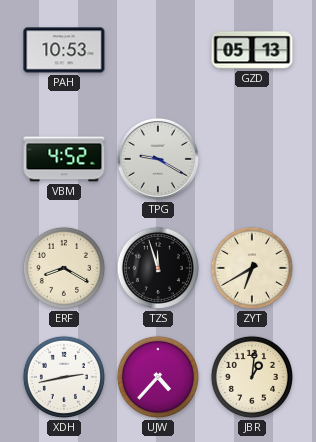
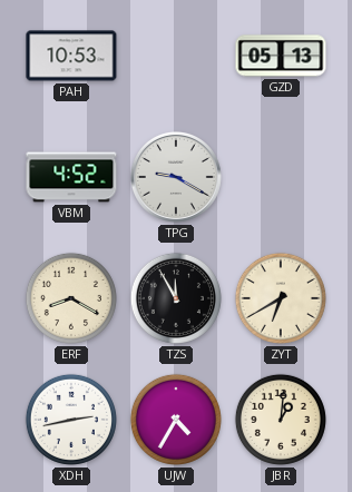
TZS: 11:57 -> 11:55 (176, 298)
UJW: 4:37 -> 4:35 (176, 420)
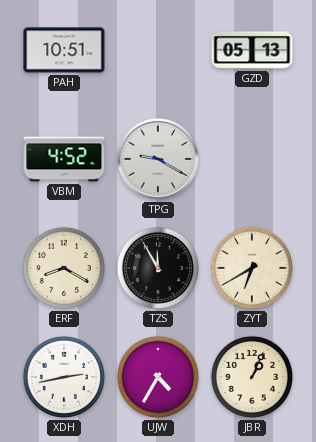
PAH: 10:53 -> 10:51 (64, 50)
JBR: 1:01 -> 1:04 (252, 377)
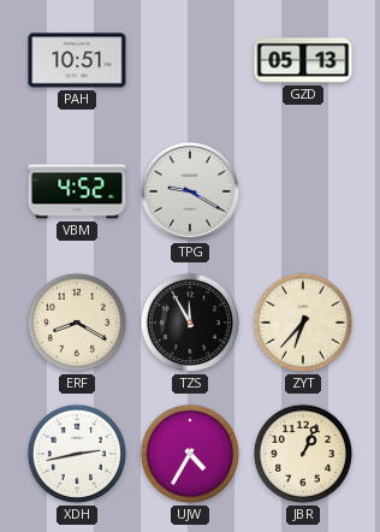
ZYT: 6:40 -> 6:37 (303, 323)
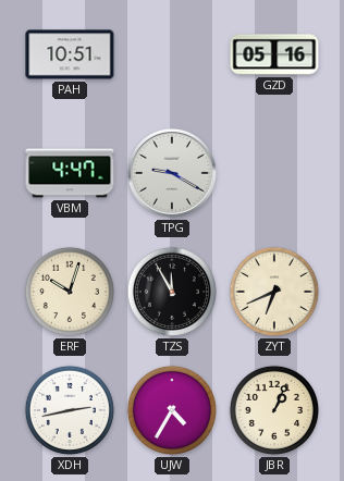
GZD: 05:13 -> 05:16 (274, 54)
VBM: 4:52 -> 4:47 (70, 173)
ERF: 8:20 -> 10:03 (70, 292)
ZYT: 6:37 -> 6:41 (274, 292)
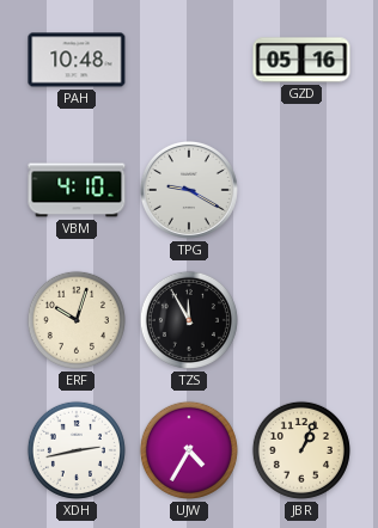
PAH: 10:51 -> 10:48 (77, 60)
VBM: 4:47 -> 4:10 (77, 190)
ZYT: 6:41 -> none (274, 292)
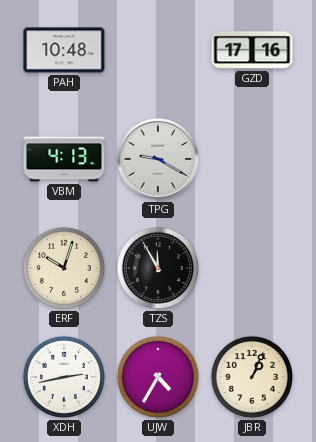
GZD: 05:16 -> 17:16 (252, 50)
VBM: 4:10 -> 4:13 (64, 159)
